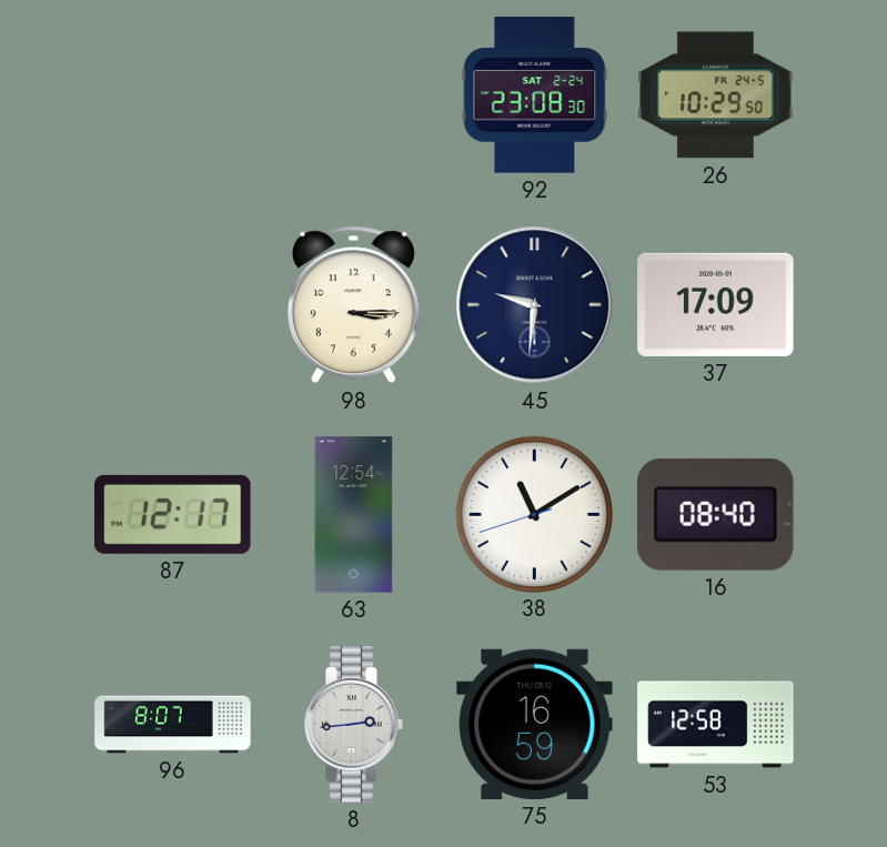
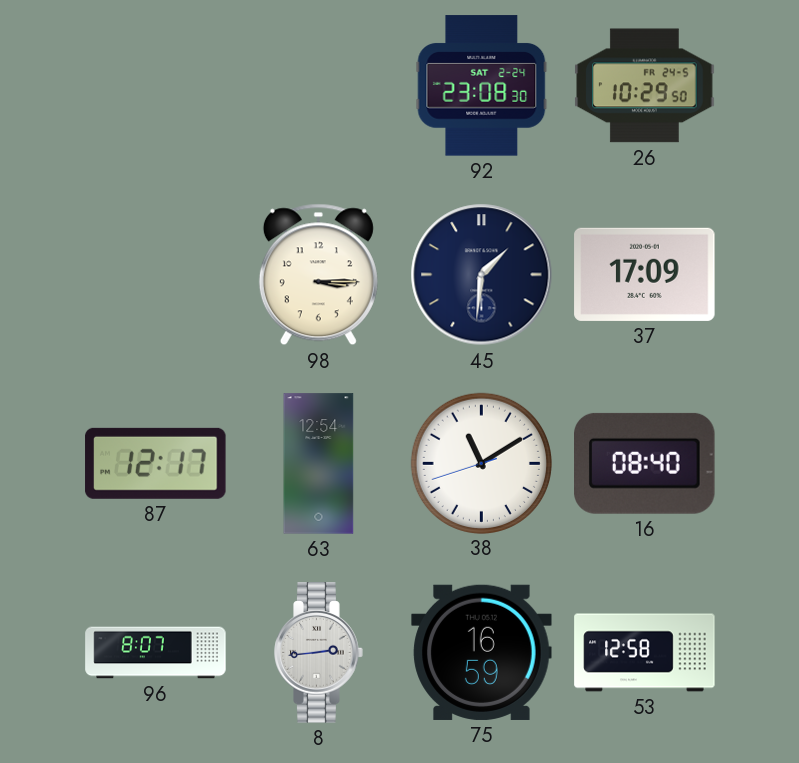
45: 9:31 -> 1:31 (482, 275)
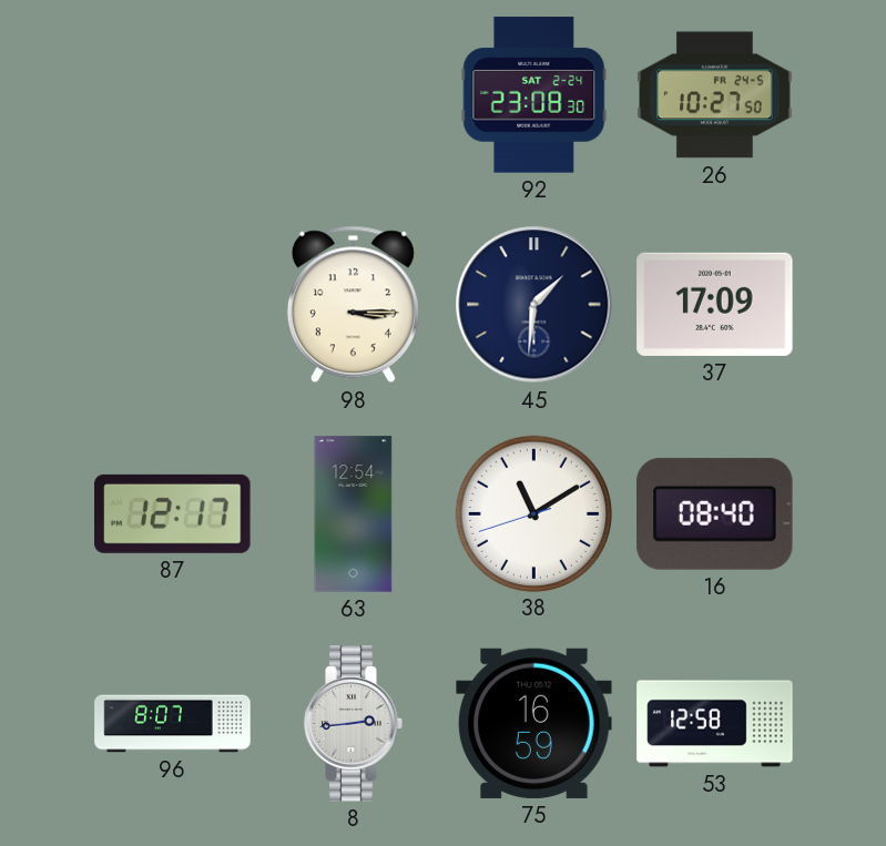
26: 10:29 -> 10:27 (715, 95)
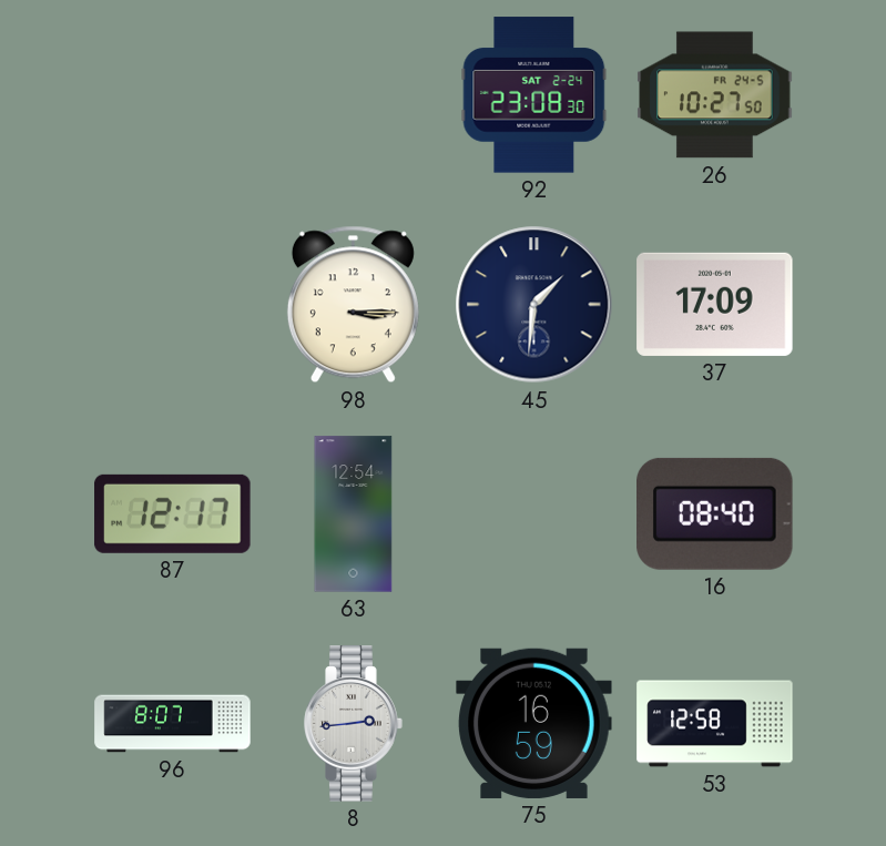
38: 11:09 -> none (533, 513)
